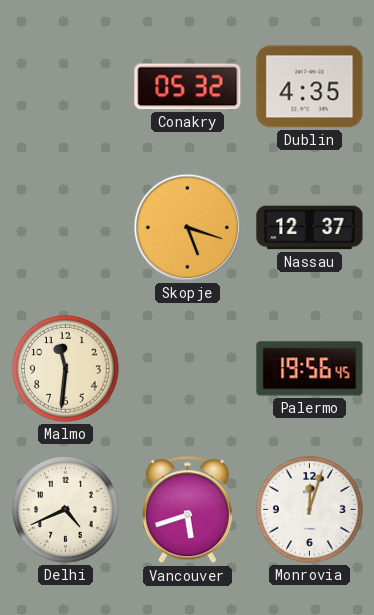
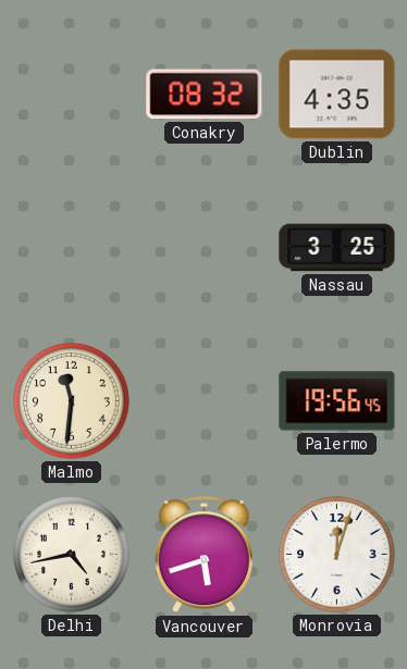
Conakry: 05:32 -> 08:32 (205, 95)
Skopje: 5:18 -> none (187, 227)
Nassau: 12:37 -> 3:25 (337, 248)
Delhi: 4:41 -> 4:43 (72, 555)
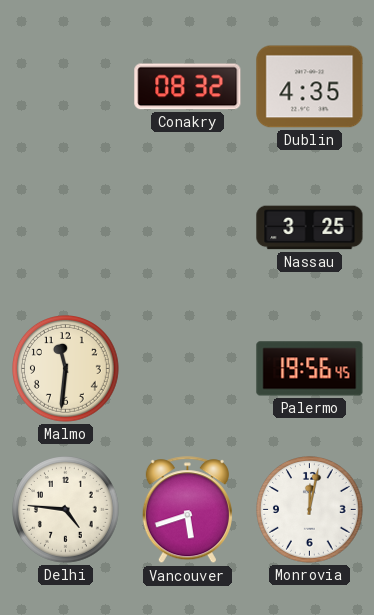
Delhi: 4:43 -> 4:46 (66, 510)
Monrovia: 12:03 -> 12:02 (310, 510)
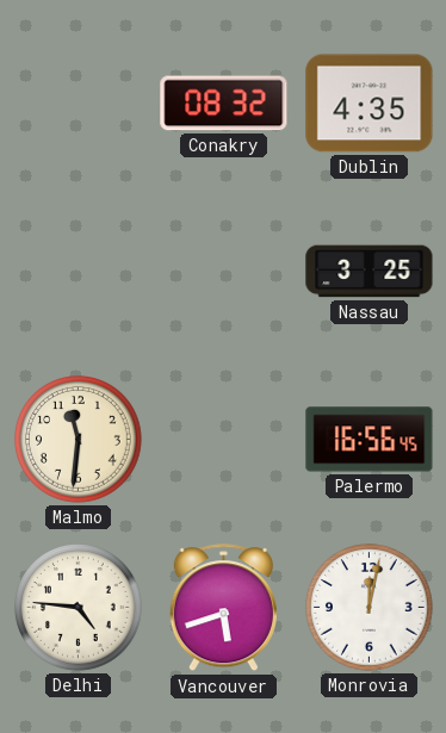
Palermo: 19:56 -> 16:56 (370, 440)
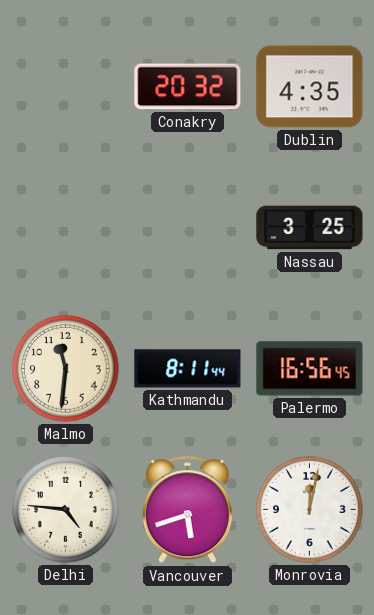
Conakry: 08:32 -> 20:32 (188, 87)
Kathmandu: none -> 8:11 (188, 369)
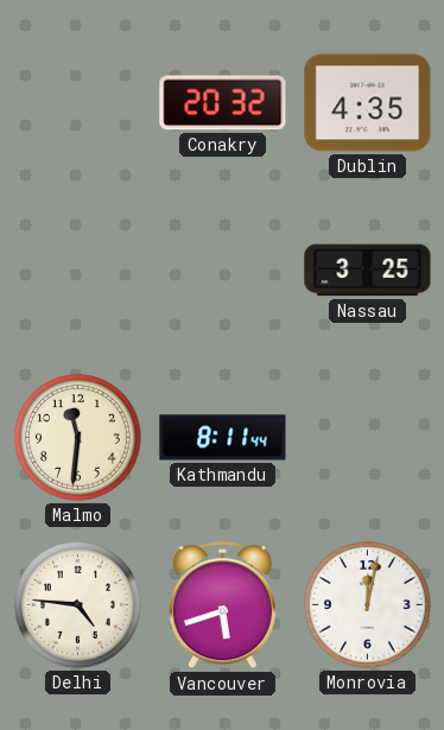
Palermo: 16:56 -> none (310, 369)
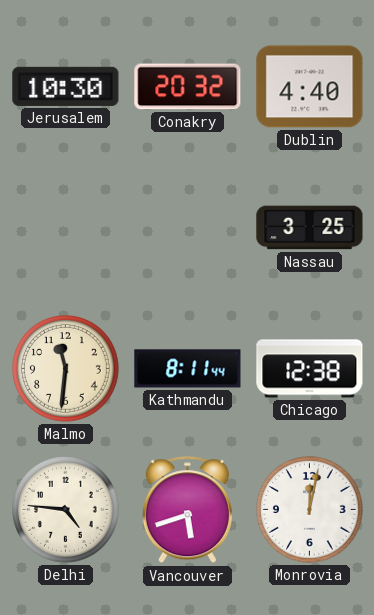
Jerusalem: none -> 10:30 (66, 86)
Dublin: 4:35 -> 4:40 (310, 87)
Chicago: none -> 12:38 (310, 369)
